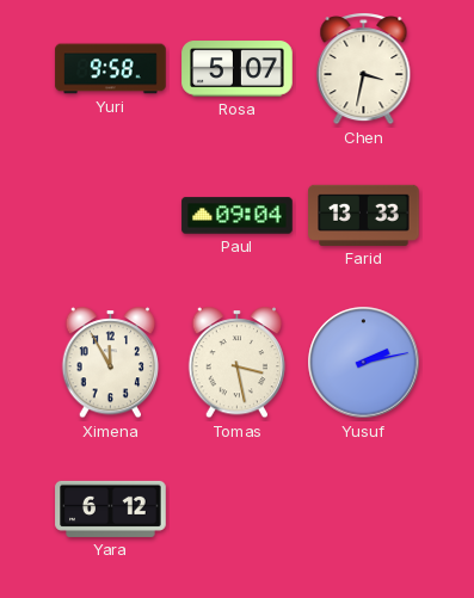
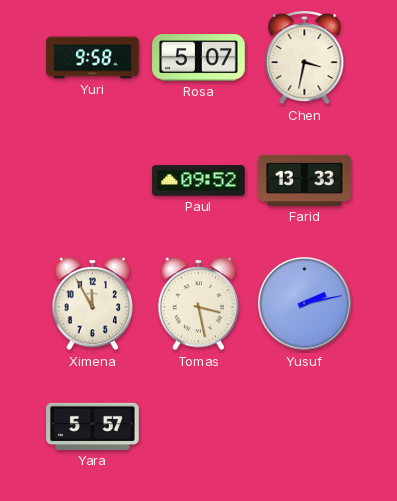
Paul: 09:04 -> 09:52 (199, 181)
Yara: 6:12 -> 5:57 (93, 426)
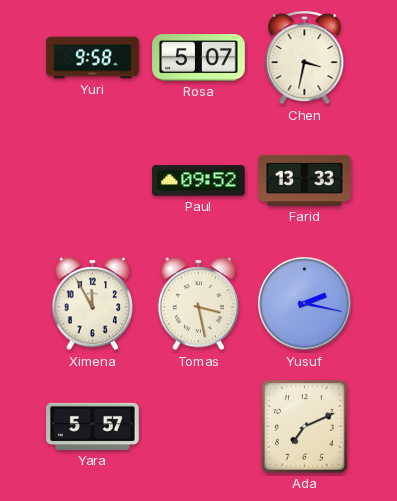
Yusuf: 2:13 -> 2:17 (305, 304)
Ada: none -> 7:11 (305, 427)
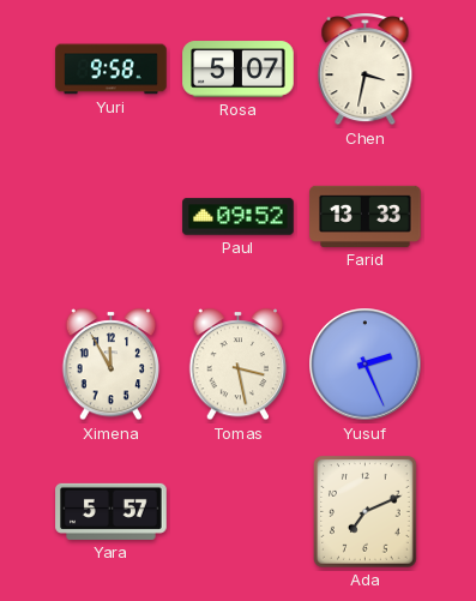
Yusuf: 2:17 -> 2:26 (366, 365)
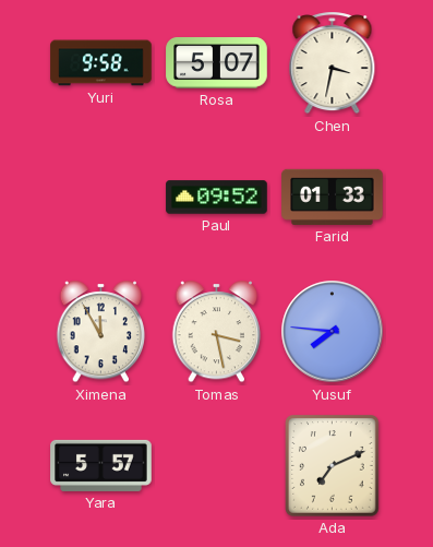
Farid: 13:33 -> 01:33 (333, 197)
Yusuf: 2:26 -> 7:46 (333, 332)
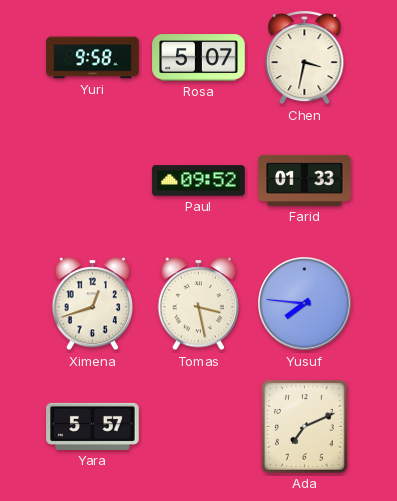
Ximena: 11:55 -> 12:42 (93, 304)
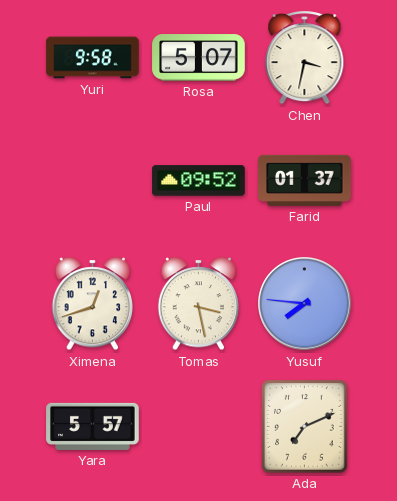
Farid: 01:33 -> 01:37 (305, 180)
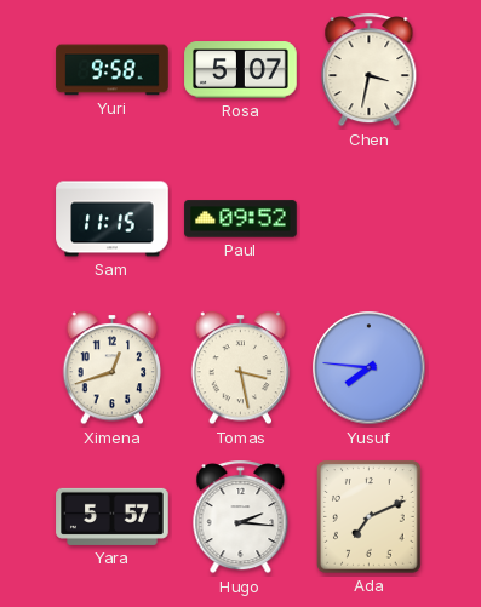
Sam: none -> 11:15 (113, 219)
Farid: 01:37 -> none (305, 180)
Hugo: none -> 2:16 (241, 517)
